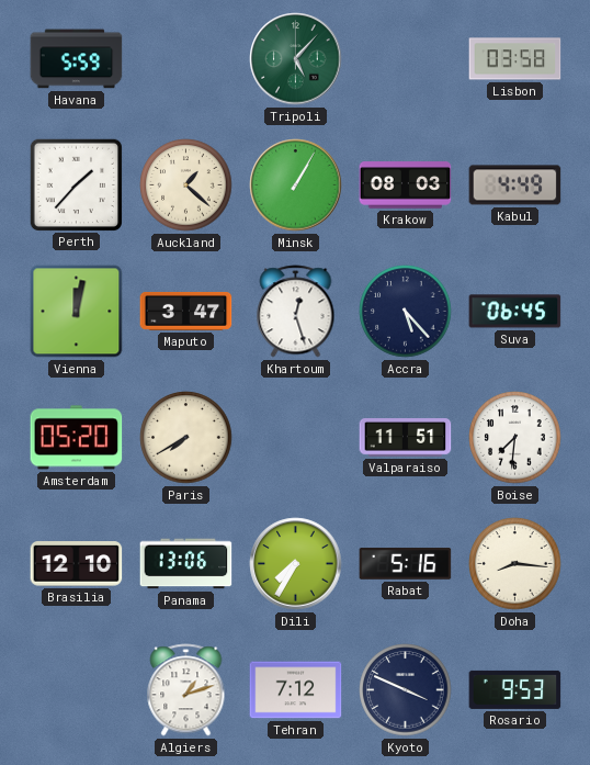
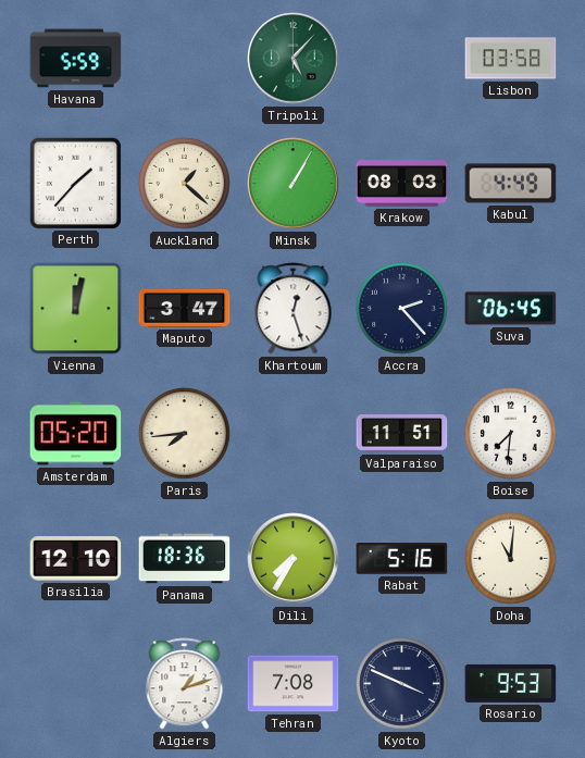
Accra: 5:23 -> 2:23 (402, 309)
Paris: 7:40 -> 7:44 (185, 434)
Panama: 13:06 -> 18:36 (185, 559)
Doha: 8:16 -> 11:01 (511, 559)
Tehran: 7:12 -> 7:08 (294, 684)
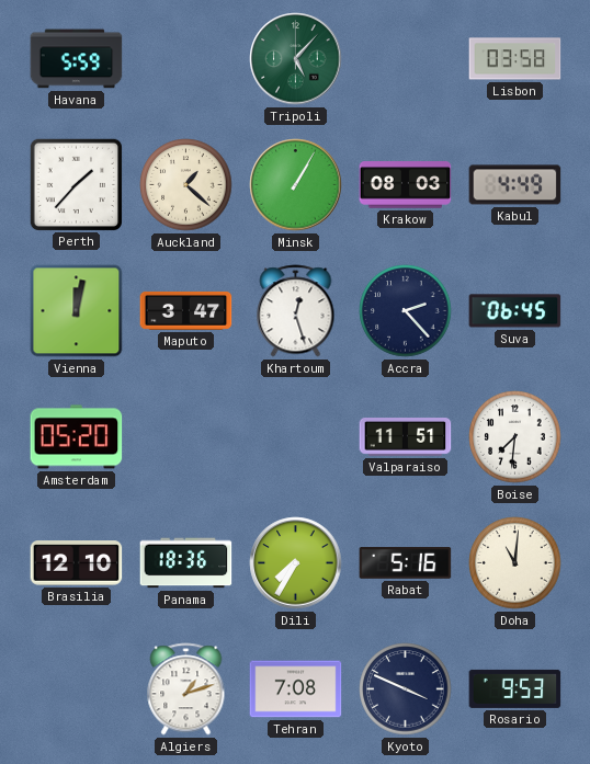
Paris: 7:44 -> none (185, 434)
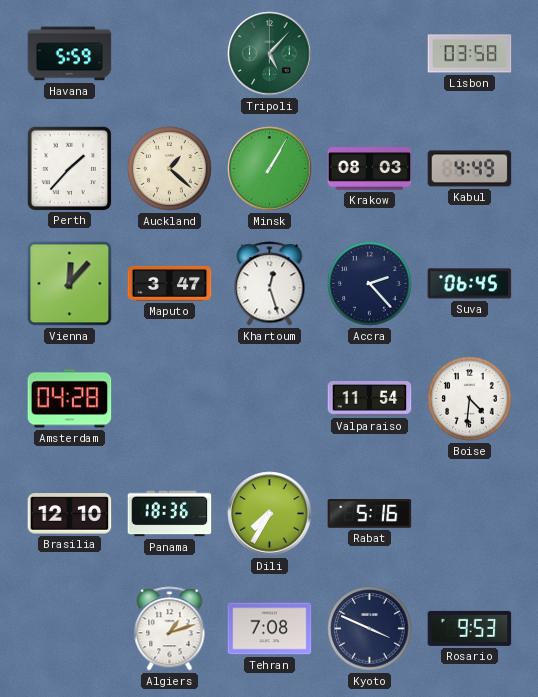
Vienna: 12:02 -> 12:07 (70, 284)
Amsterdam: 05:20 -> 04:28 (70, 399)
Valparaiso: 11:51 -> 11:54 (370, 399)
Boise: 7:31 -> 4:31 (470, 399)
Doha: 11:01 -> none (515, 563)
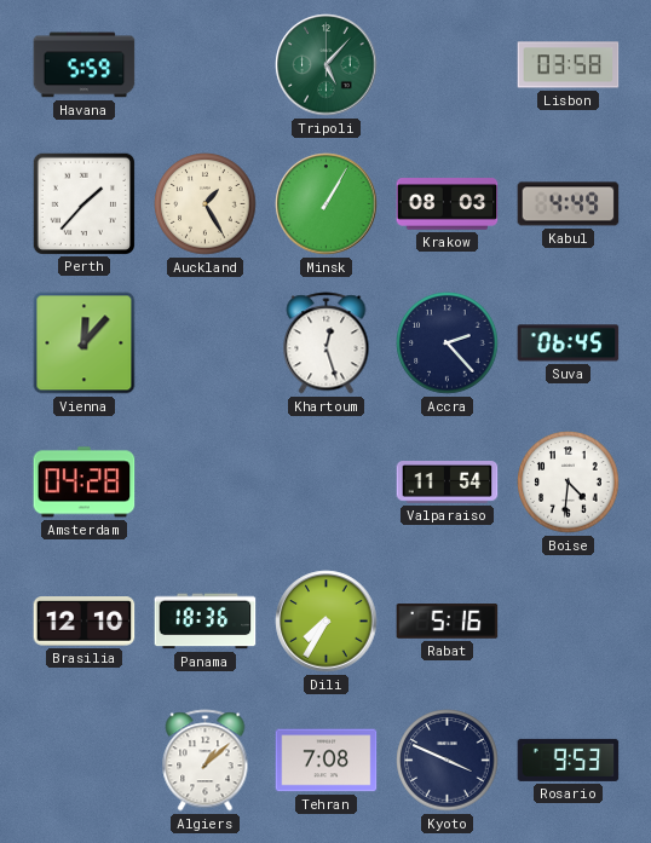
Auckland: 1:22 -> 1:25 (206, 204)
Maputo: 3:47 -> none (170, 283)
Algiers: 1:12 -> 1:08 (206, 761)
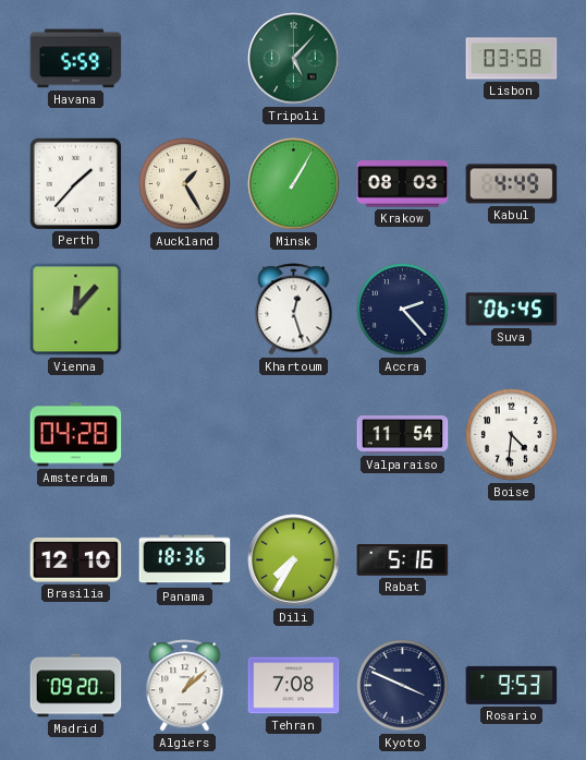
Madrid: none -> 09:20 (76, 686)
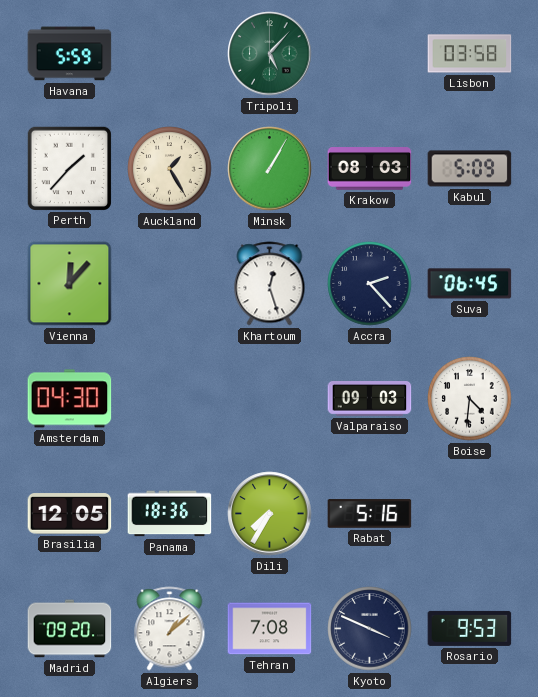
Kabul: 4:49 -> 5:09 (470, 169)
Amsterdam: 04:28 -> 04:30 (70, 399)
Valparaiso: 11:54 -> 09:03 (370, 399)
Brasilia: 12:10 -> 12:05 (70, 514)
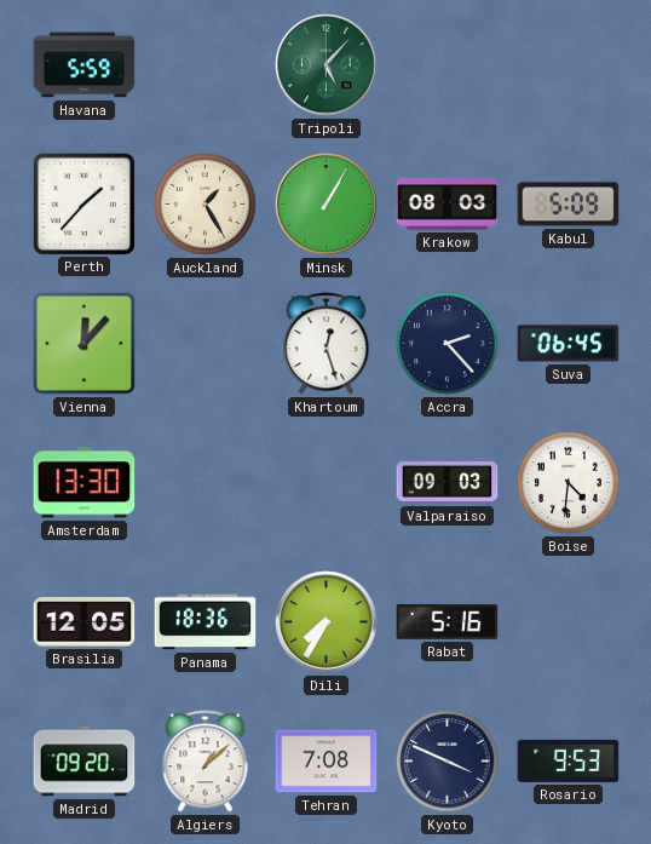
Lisbon: 03:58 -> none (470, 54)
Amsterdam: 04:30 -> 13:30 (85, 483)
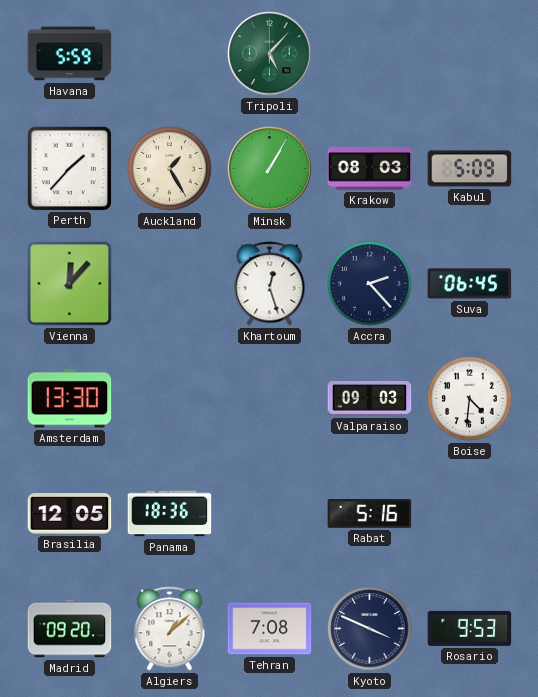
Dili: 7:35 -> none (327, 622)
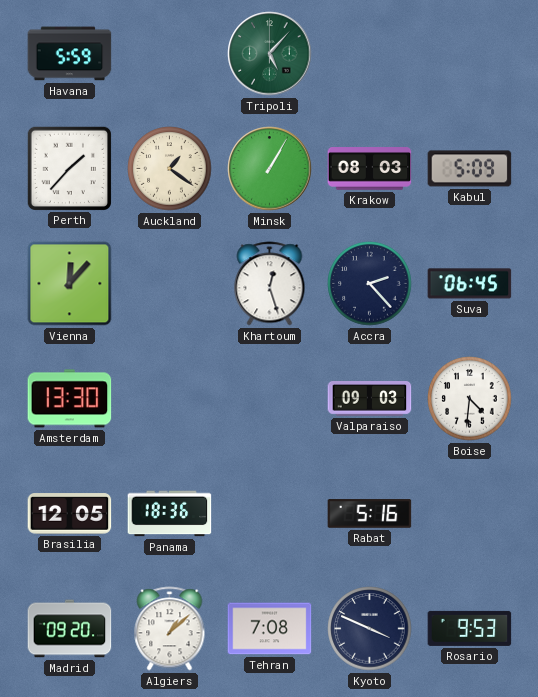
Auckland: 1:25 -> 1:21 (170, 169)
